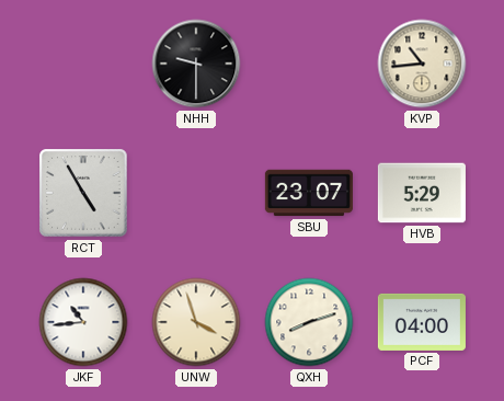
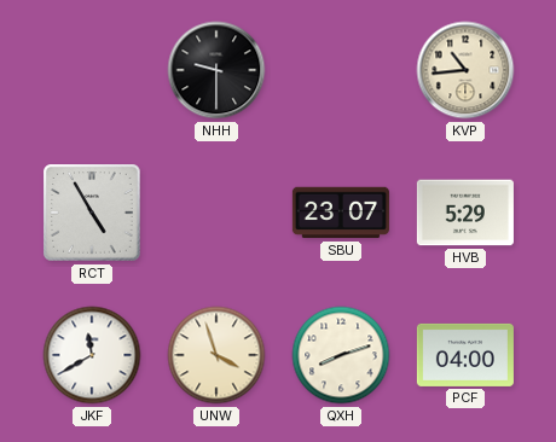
JKF: 10:44 -> 11:40 (92, 355)
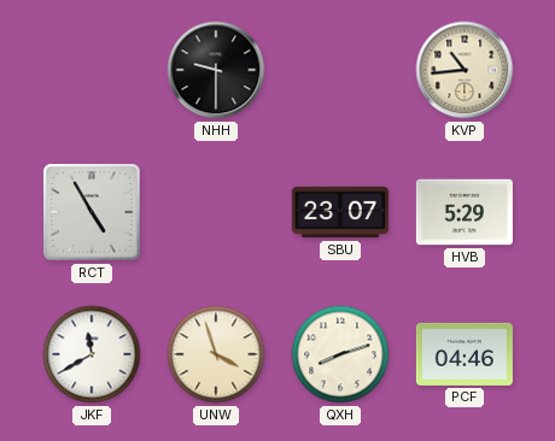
PCF: 04:00 -> 04:46 (465, 354)
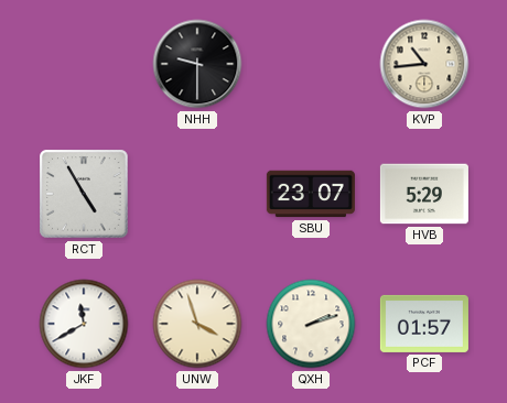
QXH: 8:12 -> 2:12 (311, 324)
PCF: 04:46 -> 01:57 (424, 324)
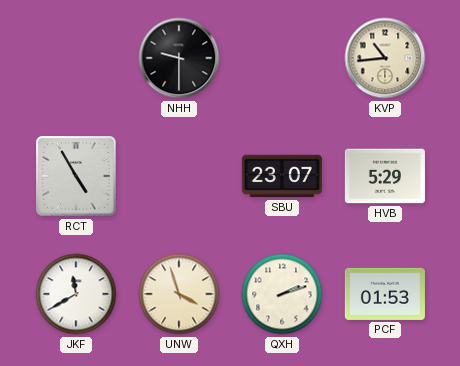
PCF: 01:57 -> 01:53 (385, 294)
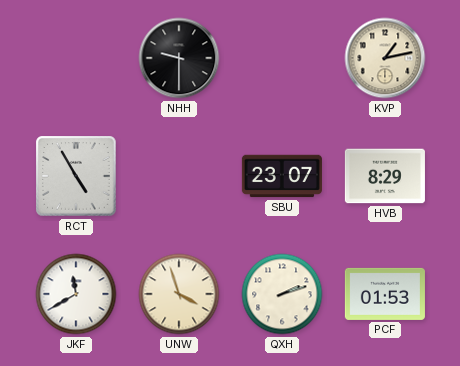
KVP: 10:44 -> 1:13 (385, 58)
HVB: 5:29 -> 8:29 (385, 176)
